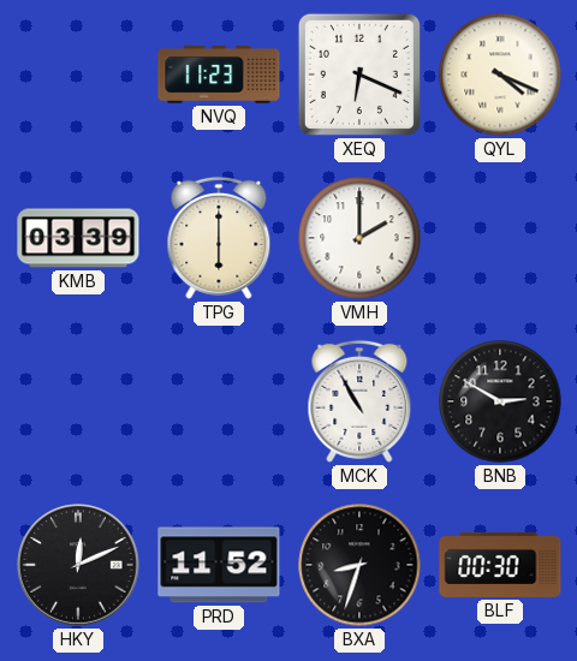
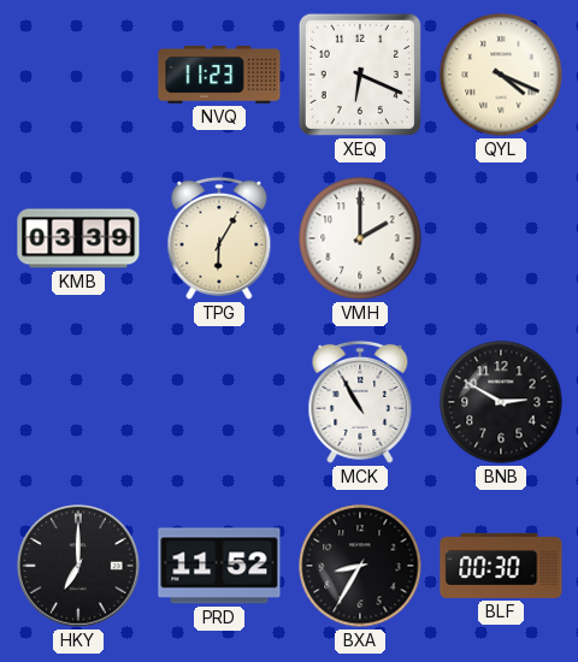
TPG: 6:00 -> 6:05 (219, 238)
HKY: 12:11 -> 7:00 (78, 566)
BXA: 8:33 -> 8:35 (360, 566)
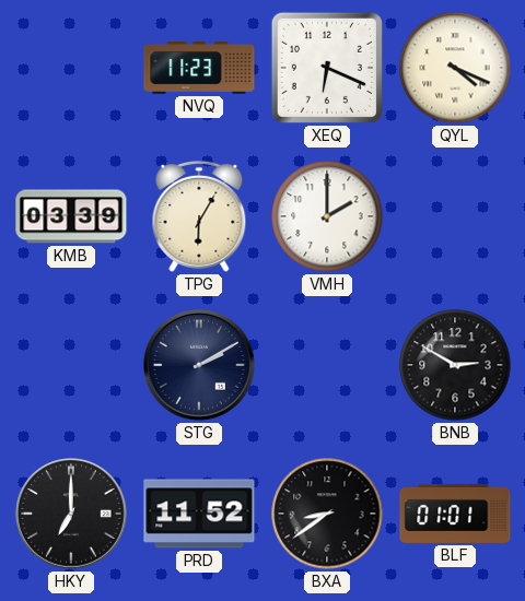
STG: none -> 2:10 (199, 365)
MCK: 10:55 -> none (360, 402)
BXA: 8:35 -> 8:39 (327, 514)
BLF: 00:30 -> 01:01 (455, 514)
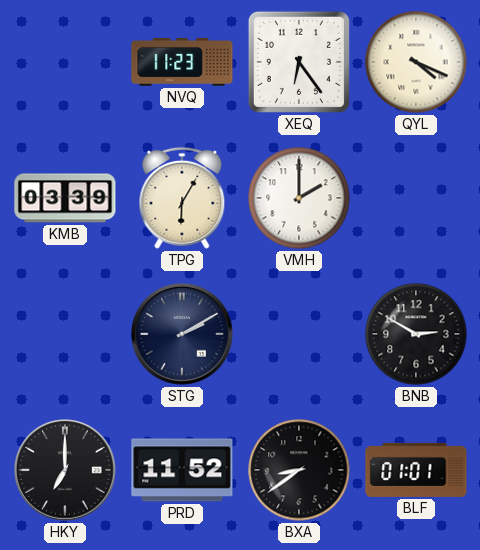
XEQ: 6:19 -> 6:24 (299, 62)
